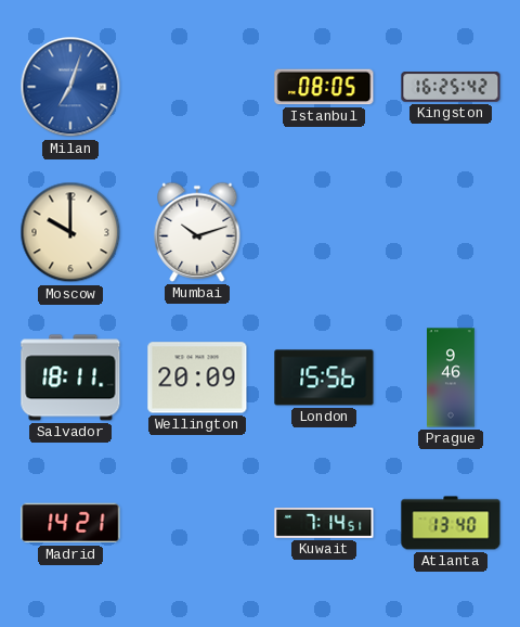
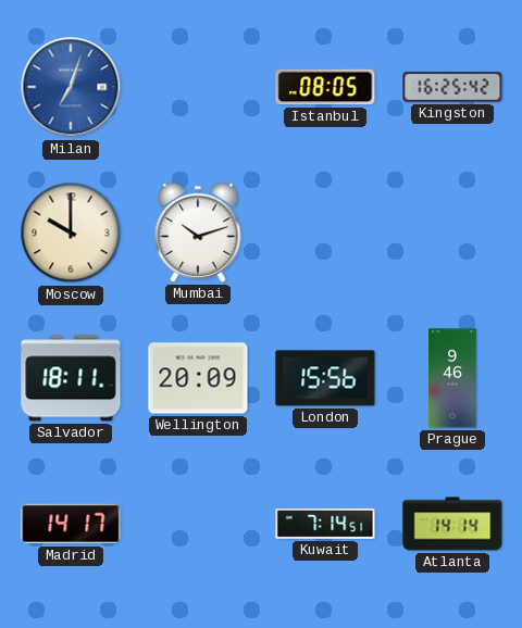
Madrid: 14:21 -> 14:17 (71, 524)
Atlanta: 13:40 -> 14:14 (452, 524)
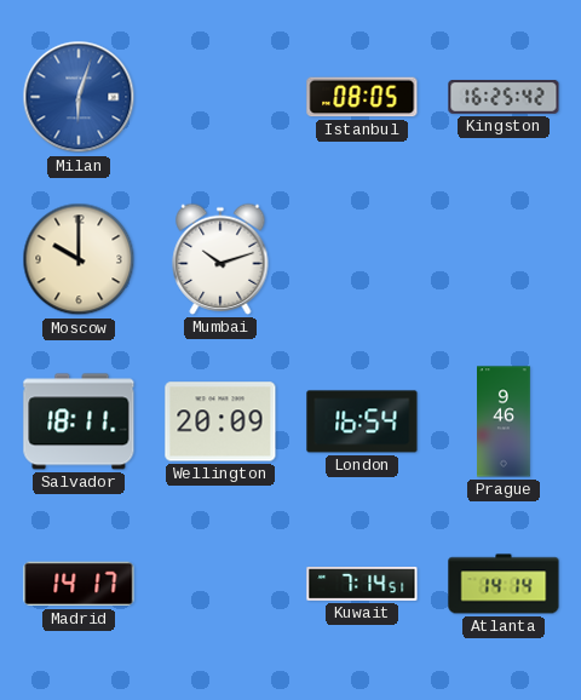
Milan: 7:03 -> 6:03 (79, 97)
London: 15:56 -> 16:54 (362, 421)
